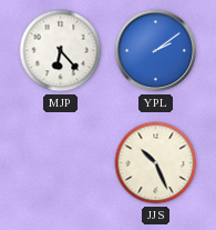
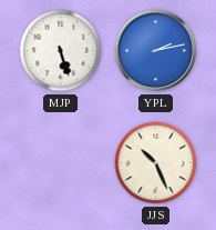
MJP: 6:23 -> 5:27 (61, 51)
YPL: 2:09 -> 2:13 (156, 51)
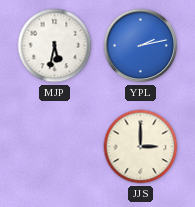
MJP: 5:27 -> 5:32 (55, 46)
JJS: 10:26 -> 3:00 (141, 147)
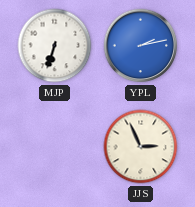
MJP: 5:32 -> 6:33 (55, 46)
JJS: 3:00 -> 2:56 (141, 147)
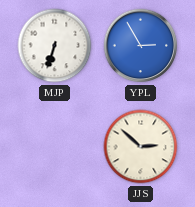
YPL: 2:13 -> 2:55 (141, 46)
JJS: 2:56 -> 2:52 (141, 147)
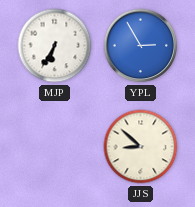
MJP: 6:33 -> 6:35 (55, 46)
JJS: 2:52 -> 8:52 (141, 147)
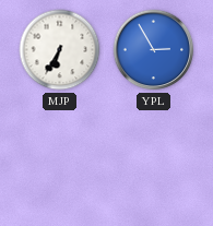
JJS: 8:52 -> none (141, 147)
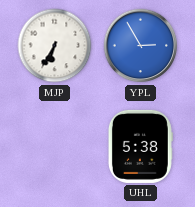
UHL: none -> 5:38 (140, 146)
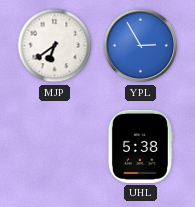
MJP: 6:35 -> 6:39 (55, 46)
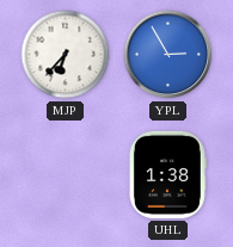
MJP: 6:39 -> 6:37 (66, 55)
UHL: 5:38 -> 1:38 (167, 174)
